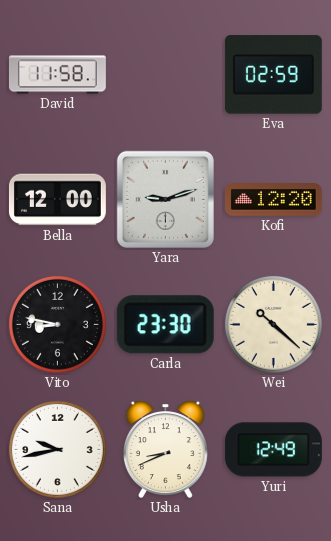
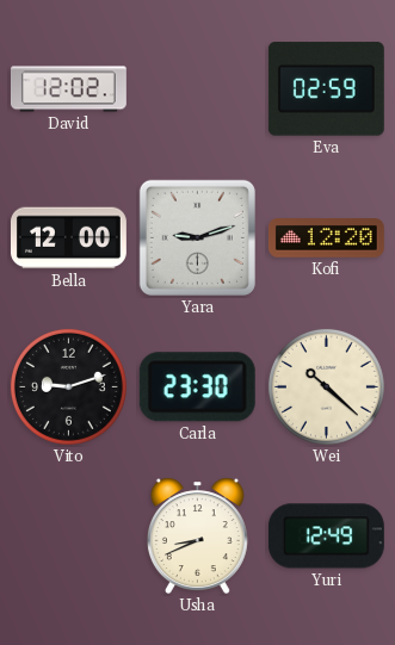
David: 11:58 -> 12:02 (68, 89)
Vito: 8:47 -> 9:12 (68, 386)
Sana: 9:43 -> none (57, 449)
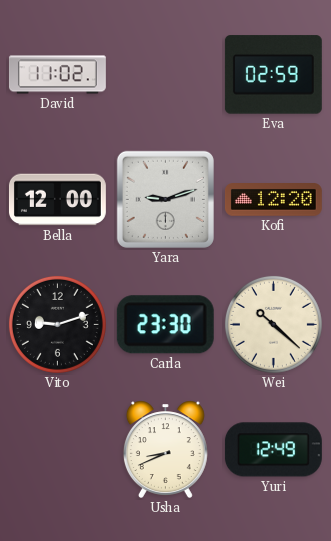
David: 12:02 -> 11:02 (57, 75)
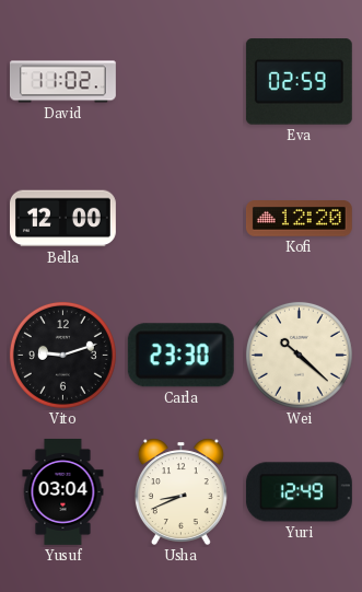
Yara: 9:12 -> none (165, 199)
Yusuf: none -> 03:04 (63, 491)
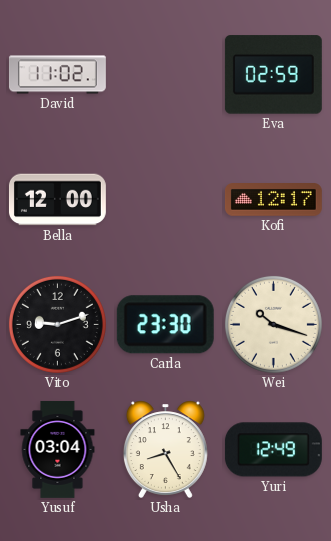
Kofi: 12:20 -> 12:17 (273, 200)
Wei: 10:22 -> 10:18 (273, 324)
Usha: 8:41 -> 8:25 (165, 449)
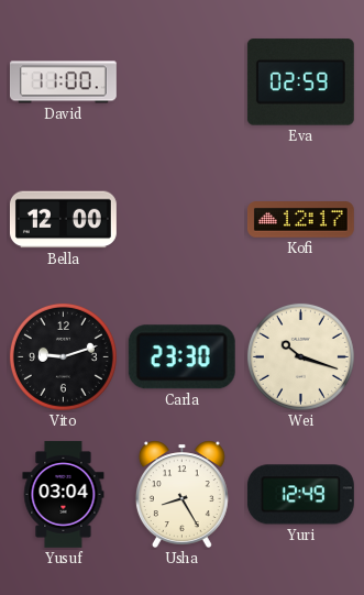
David: 11:02 -> 11:00 (63, 82)
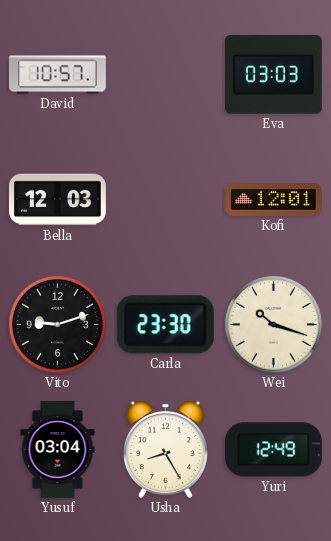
David: 11:00 -> 10:57 (57, 75)
Eva: 02:59 -> 03:03 (273, 75)
Bella: 12:00 -> 12:03 (57, 200)
Kofi: 12:17 -> 12:01 (273, 200)
